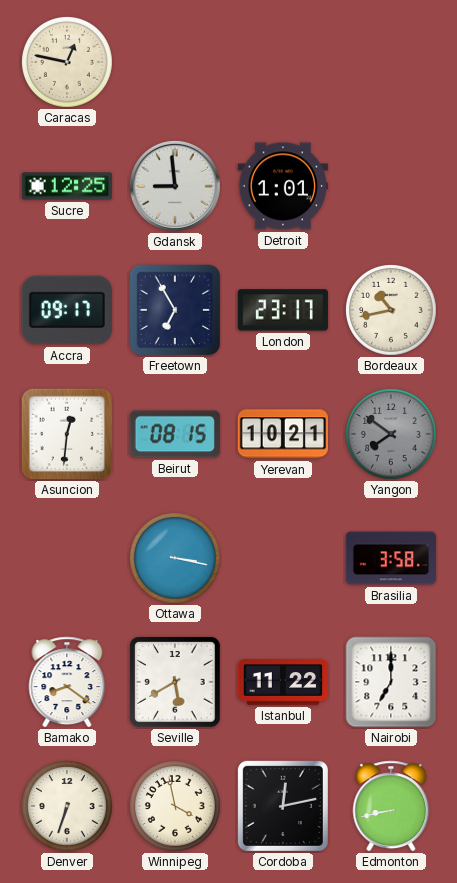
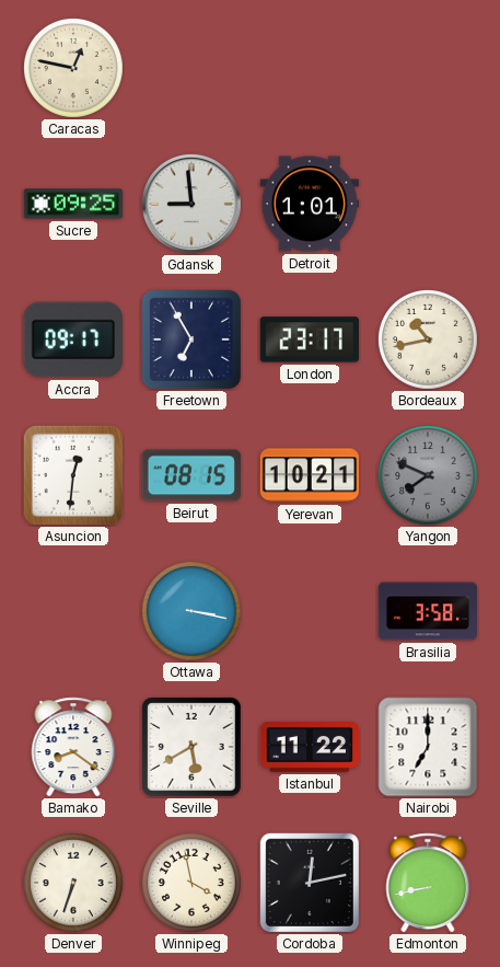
Sucre: 12:25 -> 09:25 (72, 204)
Yangon: 7:51 -> 7:49 (429, 476)
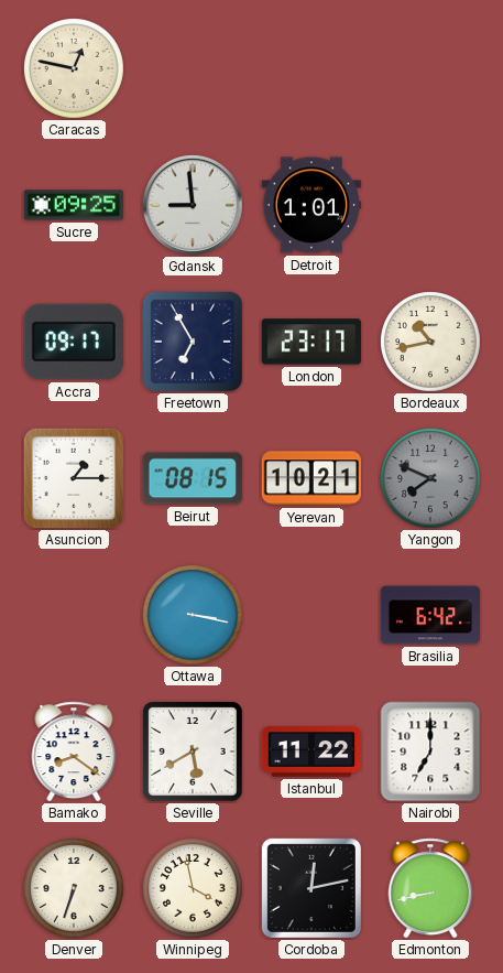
Asuncion: 12:31 -> 1:15 (74, 478)
Brasilia: 3:58 -> 6:42 (430, 615)
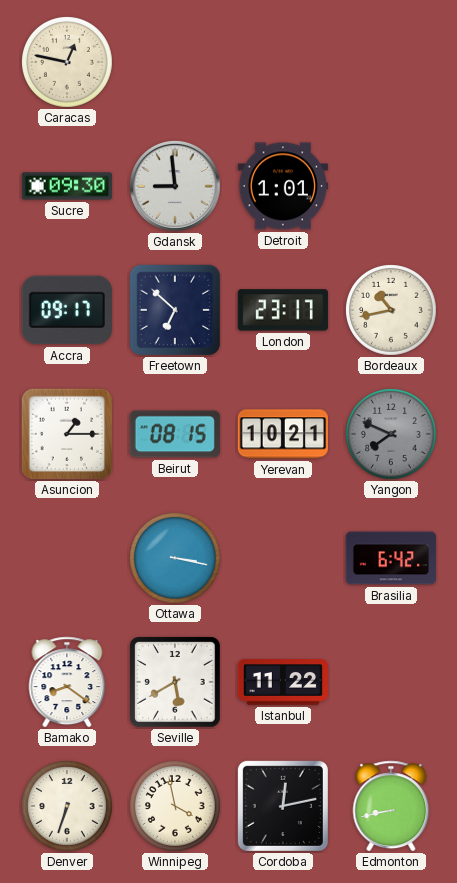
Sucre: 09:25 -> 09:30 (66, 186)
Freetown: 6:55 -> 6:52 (175, 310)
Nairobi: 7:00 -> none (430, 752)
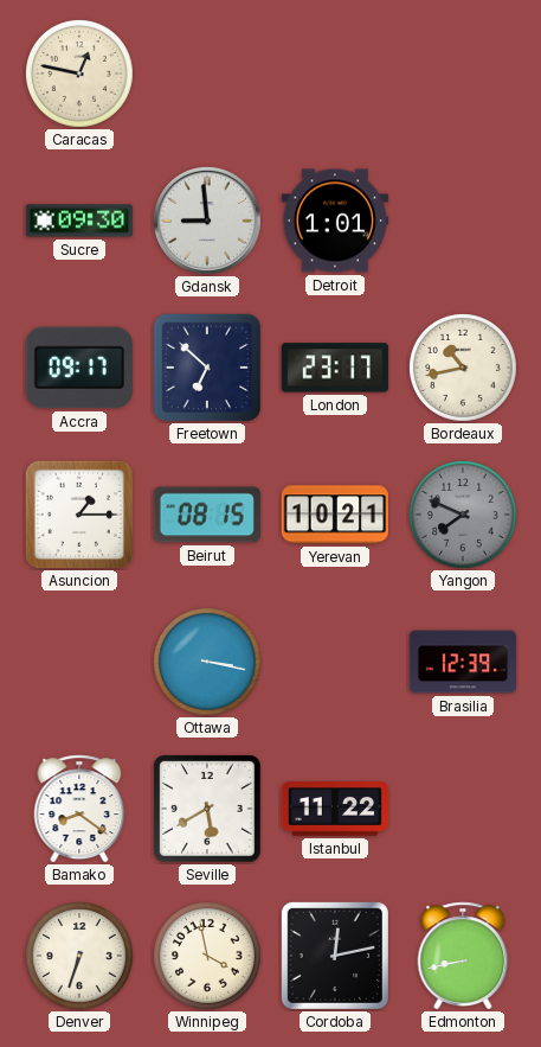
Brasilia: 6:42 -> 12:39 (463, 662)
